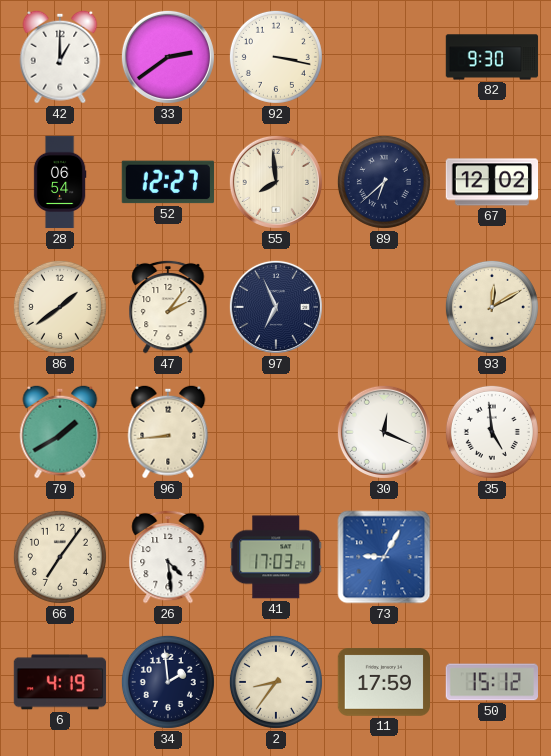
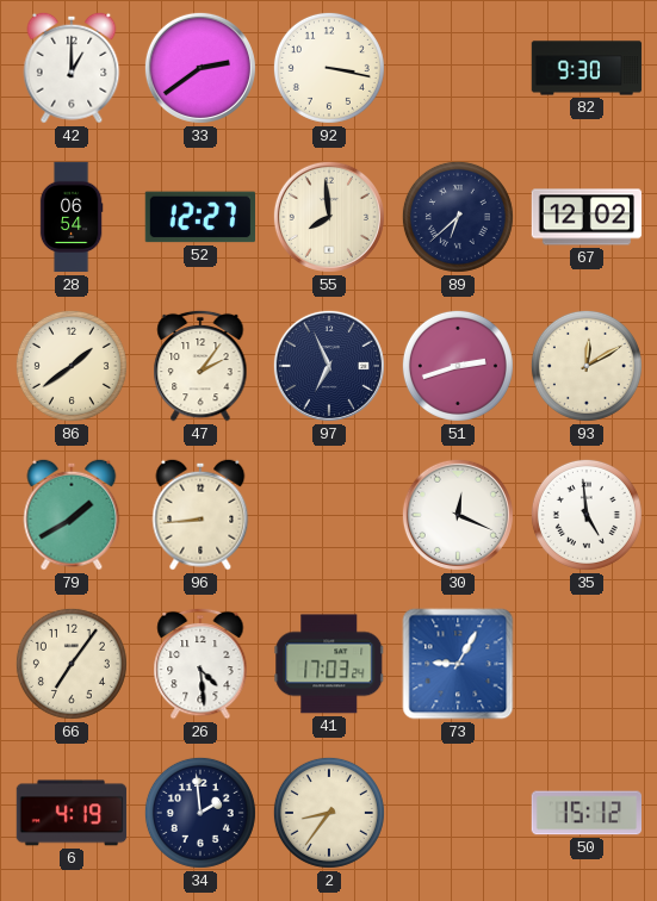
51: none -> 2:42 (458, 366)
11: 17:59 -> none (383, 683)
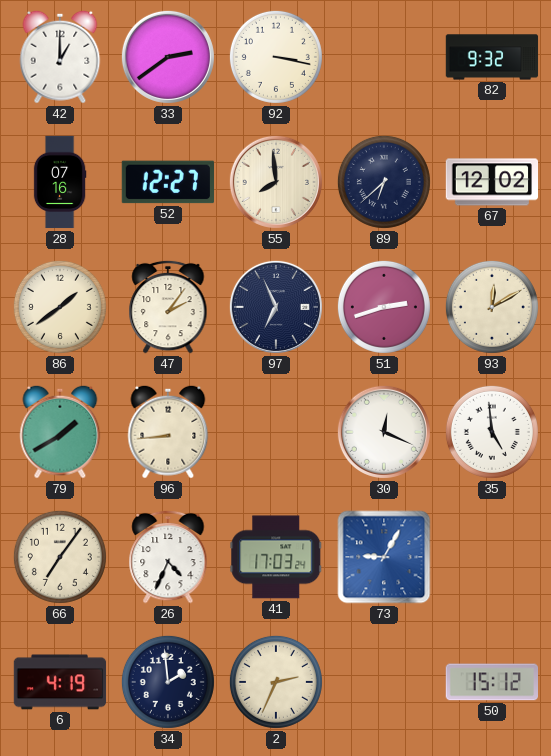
82: 9:30 -> 9:32 (492, 57)
28: 06:54 -> 07:16 (60, 182)
26: 4:29 -> 4:34 (168, 557)
2: 8:36 -> 2:34 (276, 682)
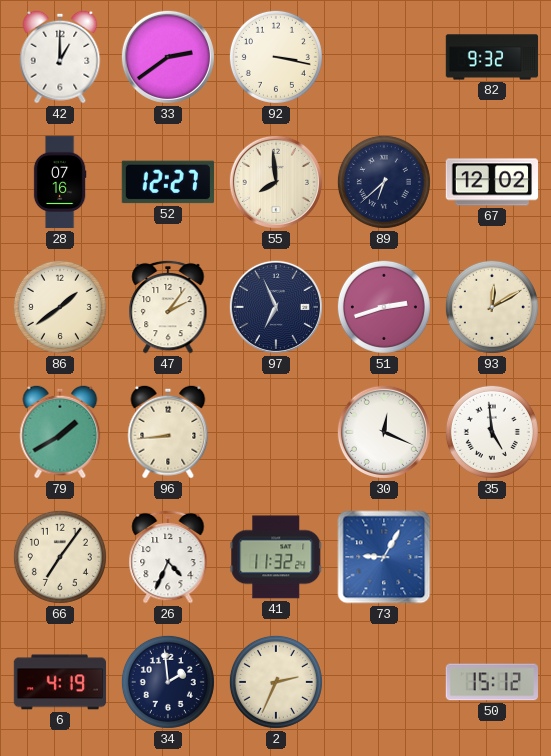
41: 17:03 -> 11:32 (276, 557)
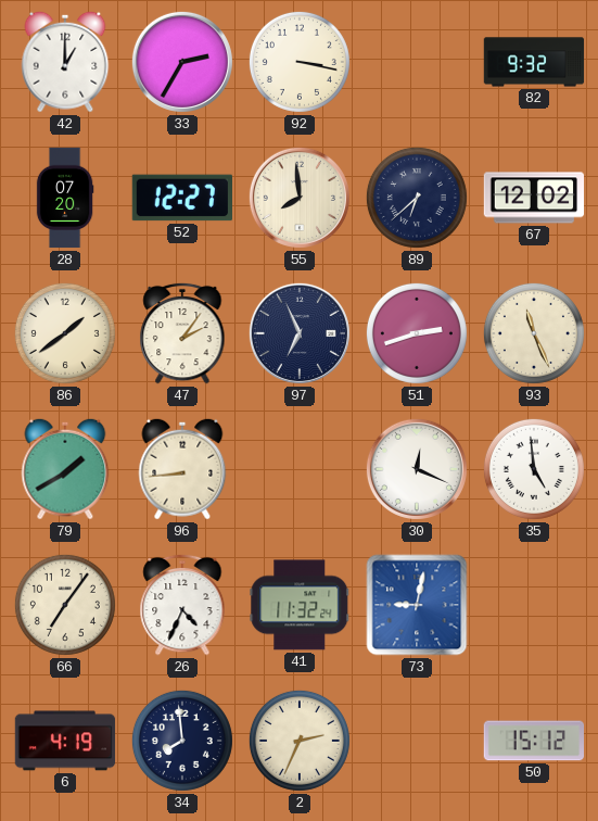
33: 2:39 -> 2:35 (182, 62)
28: 07:16 -> 07:20 (65, 198)
93: 12:10 -> 11:26 (534, 333)
73: 9:05 -> 9:02 (417, 605)
34: 1:59 -> 7:59 (182, 741)
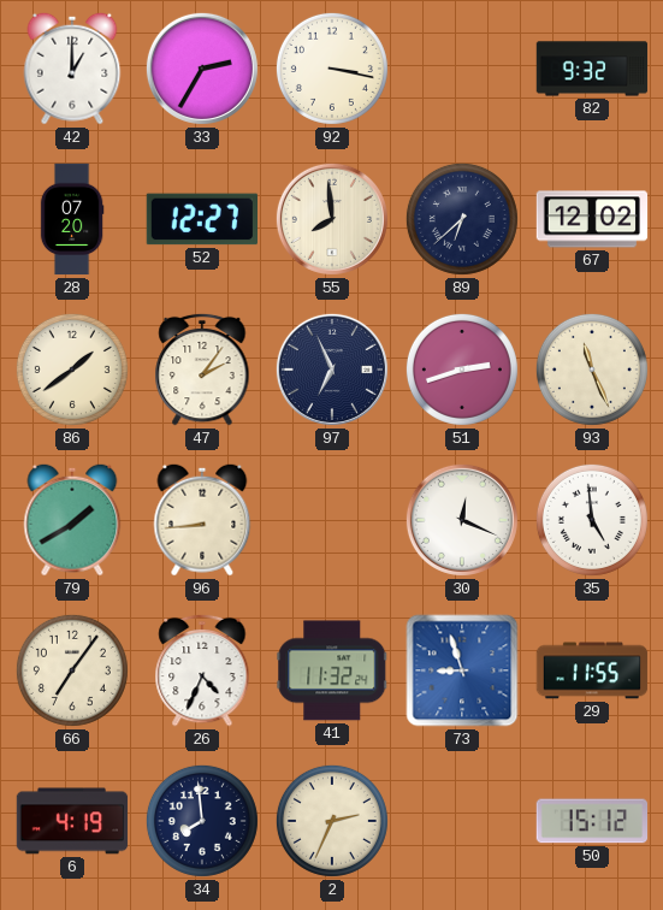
73: 9:02 -> 8:57 (462, 670)
29: none -> 11:55 (592, 670)
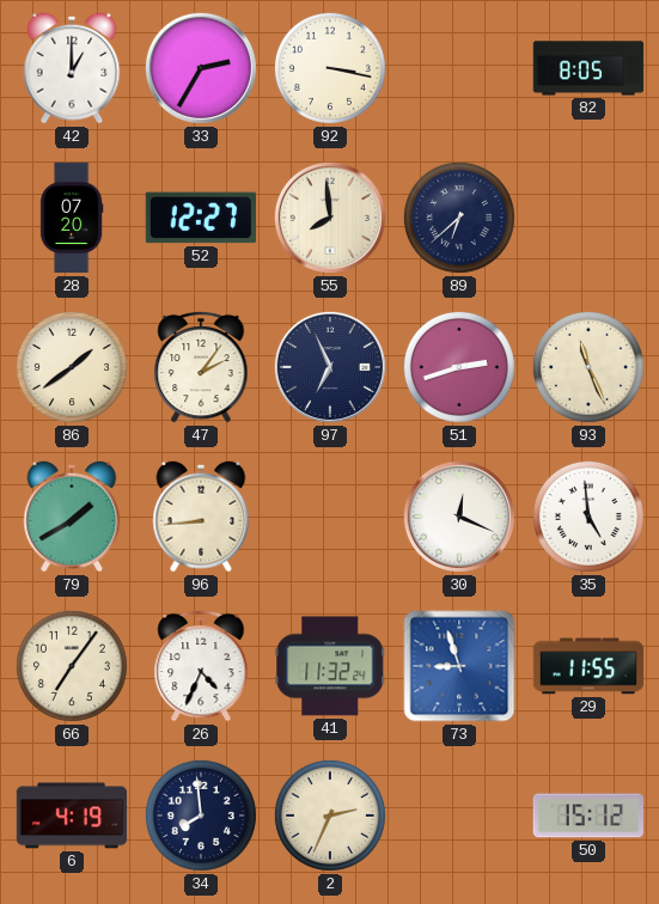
82: 9:32 -> 8:05 (588, 68)
67: 12:02 -> none (592, 219)
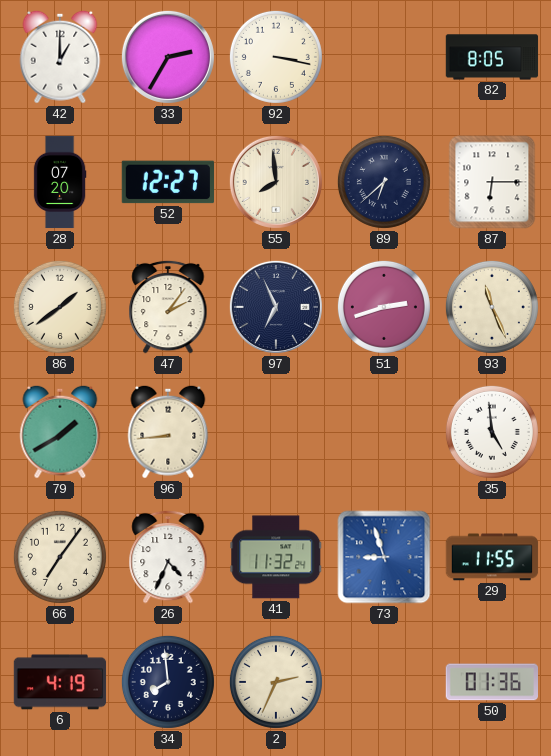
87: none -> 6:15 (492, 182)
30: 12:19 -> none (459, 517)
50: 15:12 -> 01:36 (491, 682)
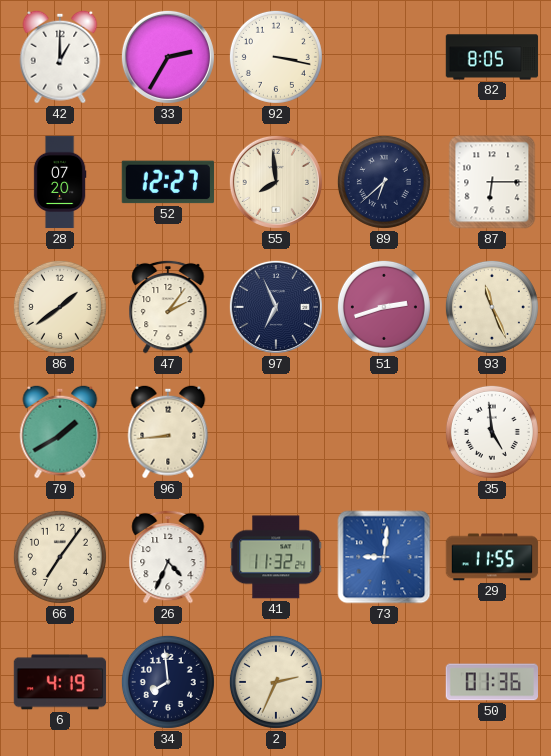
73: 8:57 -> 9:01 (384, 557)
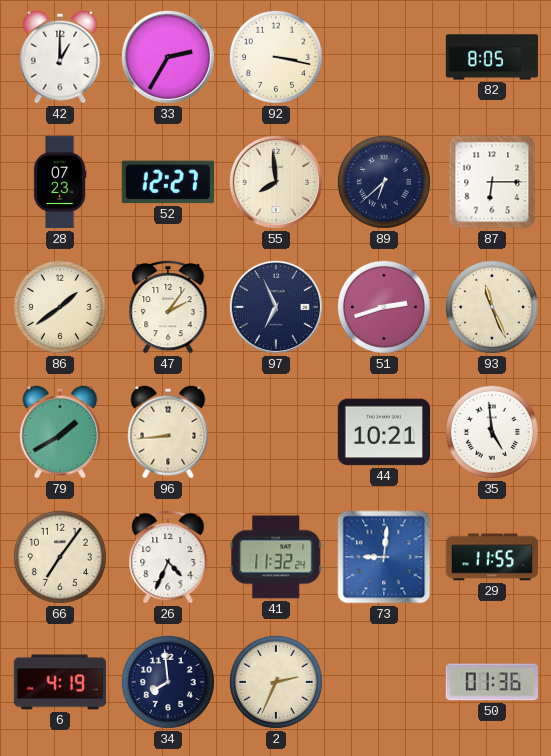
28: 07:20 -> 07:23 (60, 182)
44: none -> 10:21 (384, 432)
